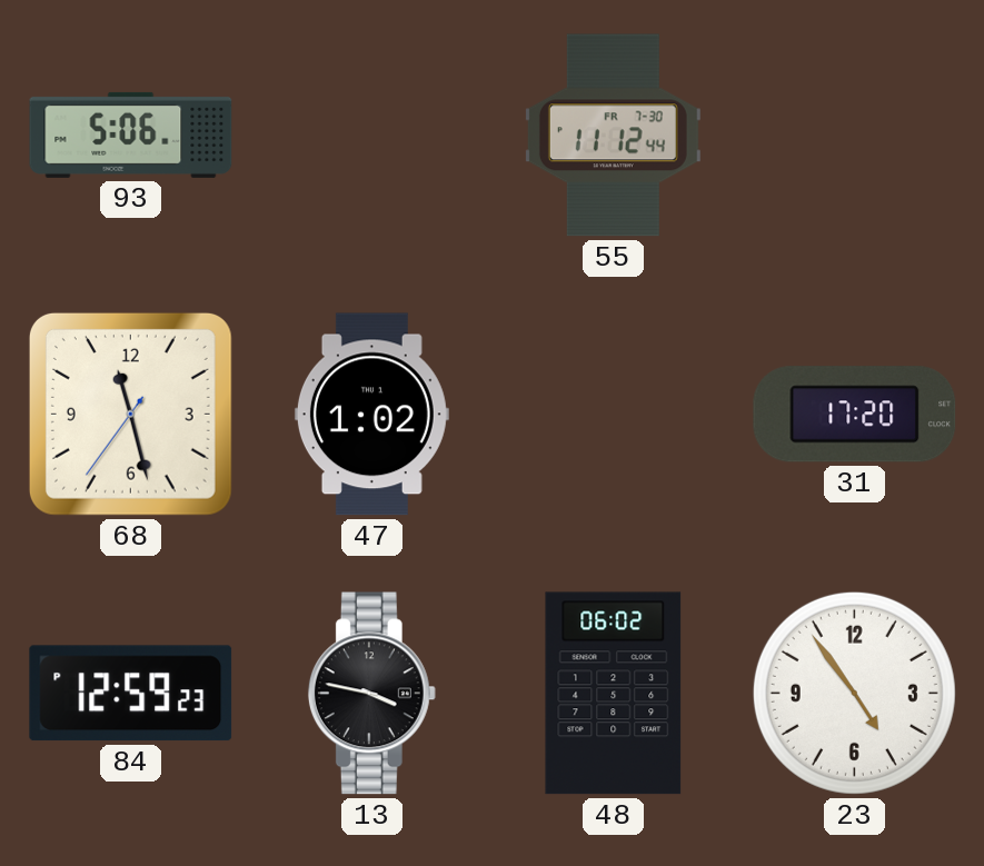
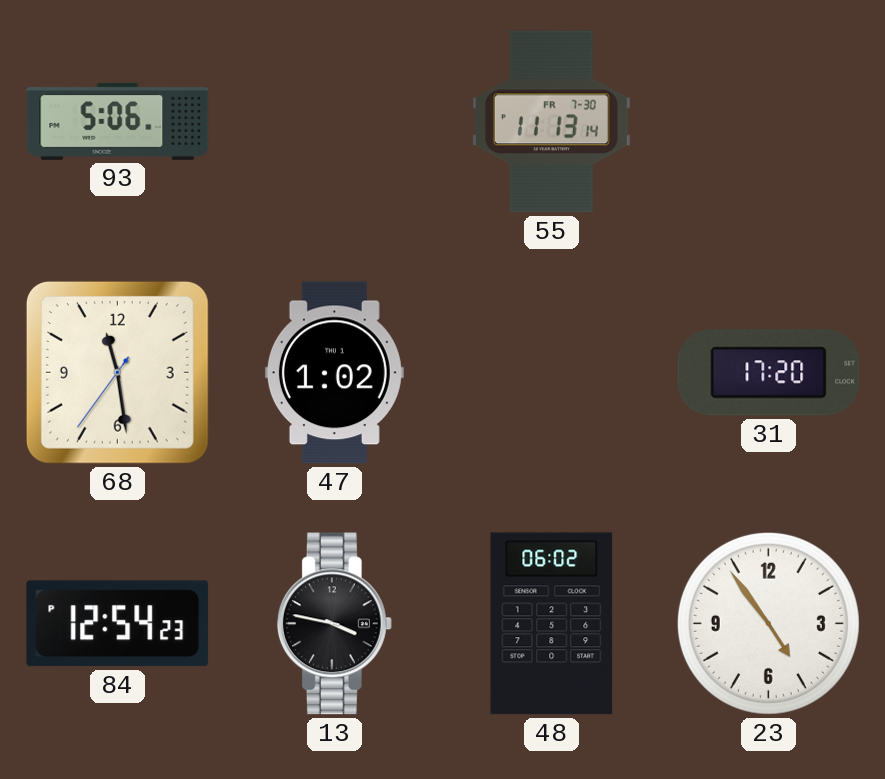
55: 11:12 -> 11:13 (551, 122)
68: 11:27 -> 11:28 (117, 372)
84: 12:59 -> 12:54 (118, 624)
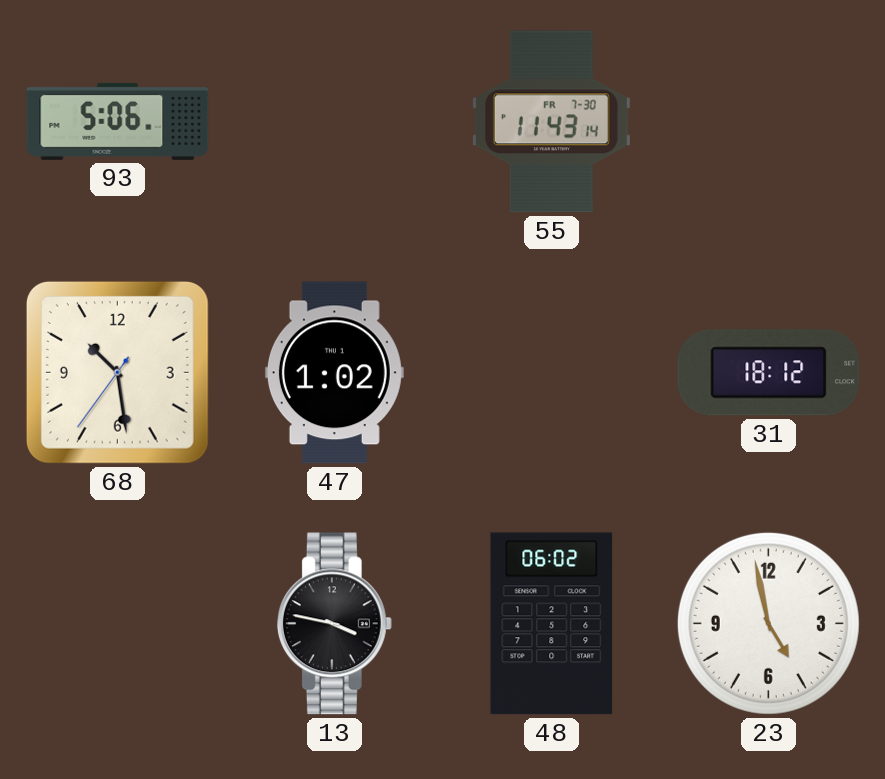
55: 11:13 -> 11:43 (551, 122)
68: 11:28 -> 10:28 (117, 372)
31: 17:20 -> 18:12 (769, 373)
84: 12:54 -> none (118, 624)
23: 4:54 -> 4:58 (768, 623)
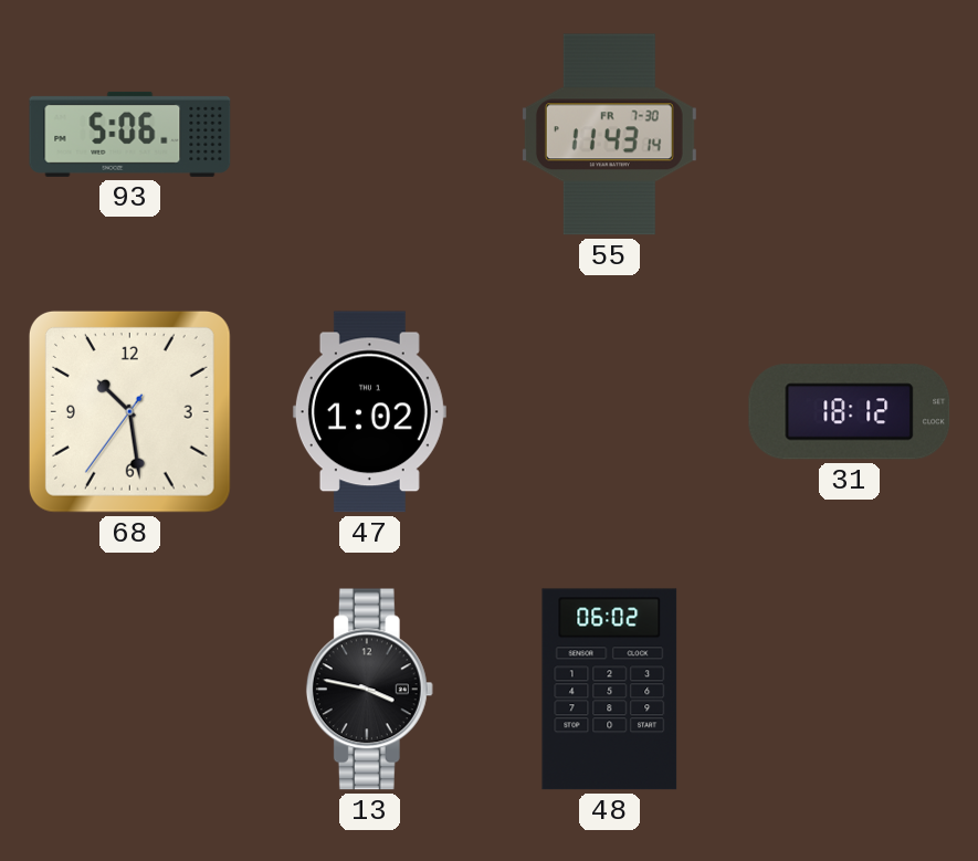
23: 4:58 -> none (768, 623)
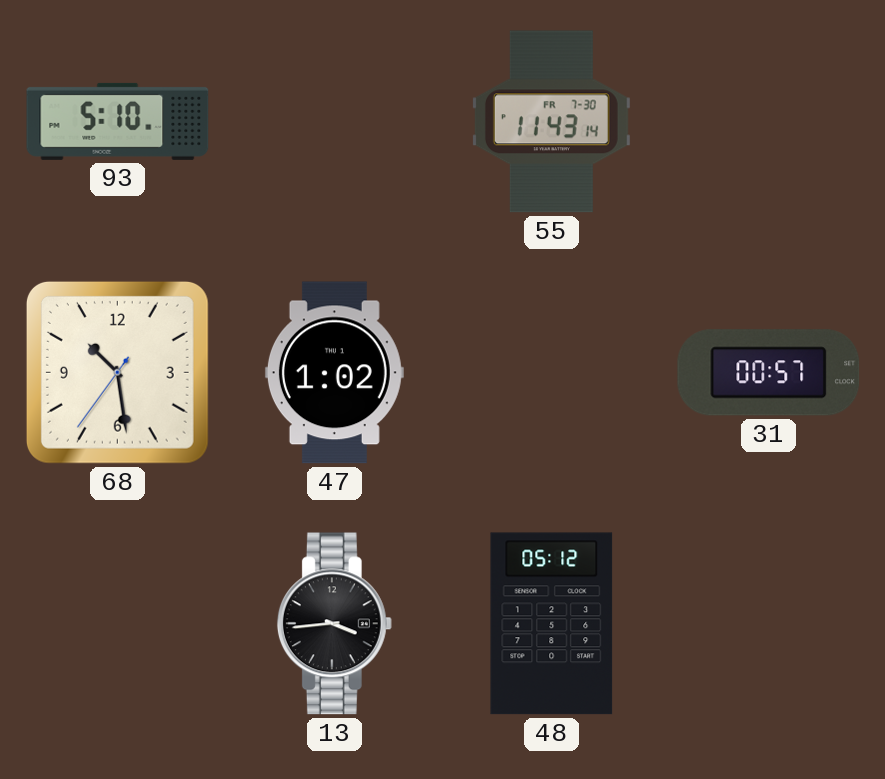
93: 5:06 -> 5:10 (118, 121)
31: 18:12 -> 00:57 (769, 373)
13: 3:47 -> 3:44 (334, 624)
48: 06:02 -> 05:12 (552, 624)
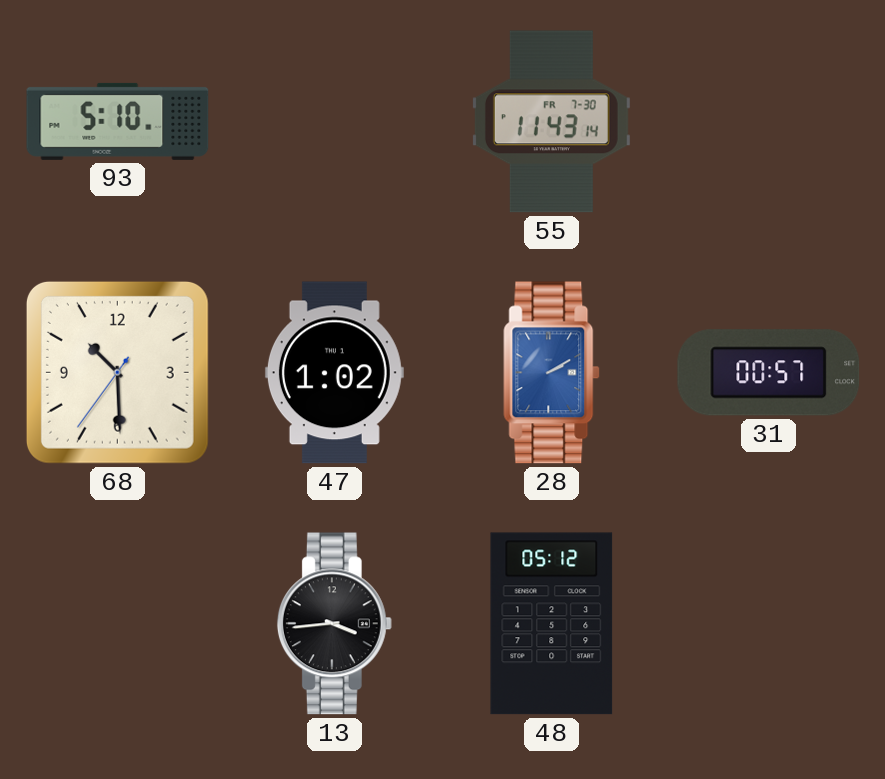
68: 10:28 -> 10:29 (117, 372)
28: none -> 2:10 (552, 373)
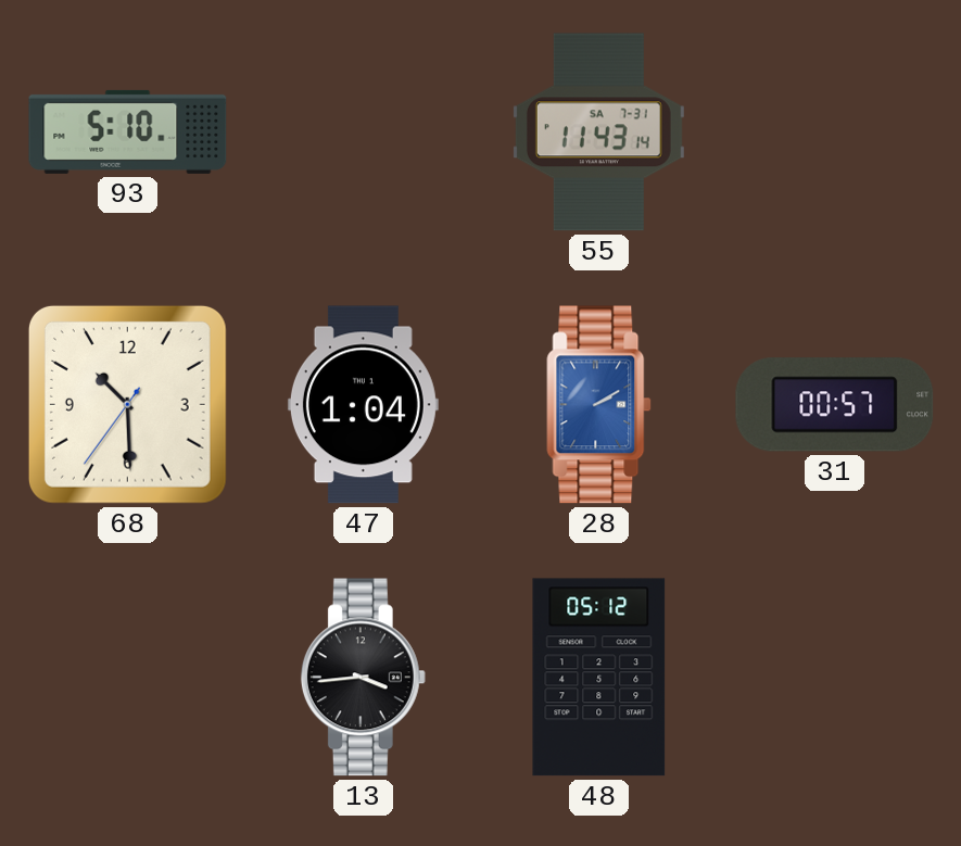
55 date: FR 7-30 -> SA 7-31 (598, 132)
47: 1:02 -> 1:04 (363, 405)
